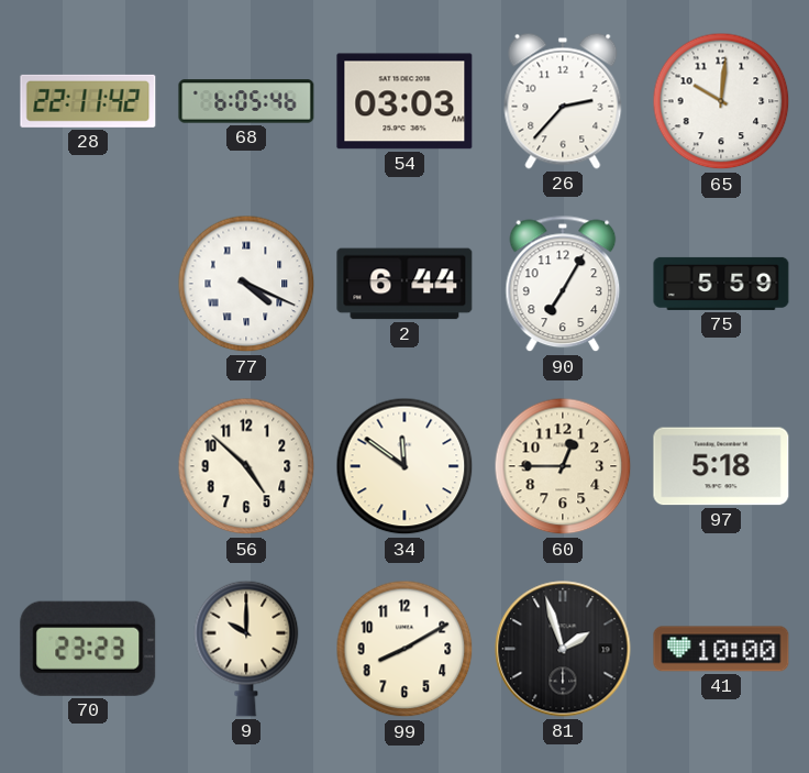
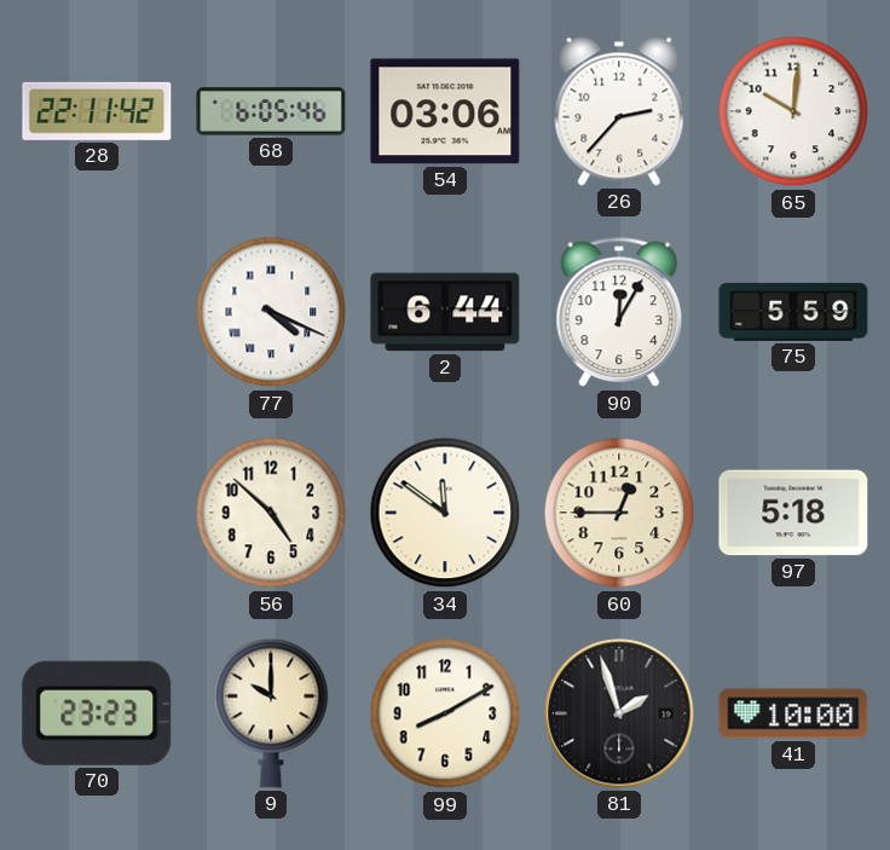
54: 03:03 -> 03:06 (445, 111)
90: 7:05 -> 12:05 (619, 312)
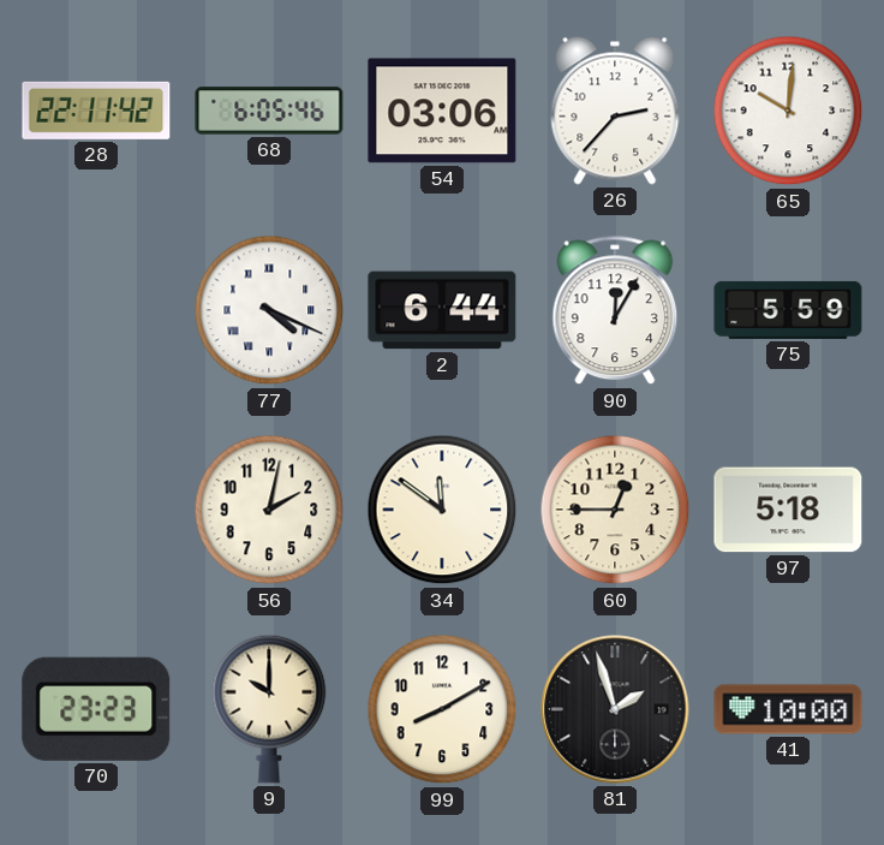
56: 4:52 -> 2:02 (269, 510)
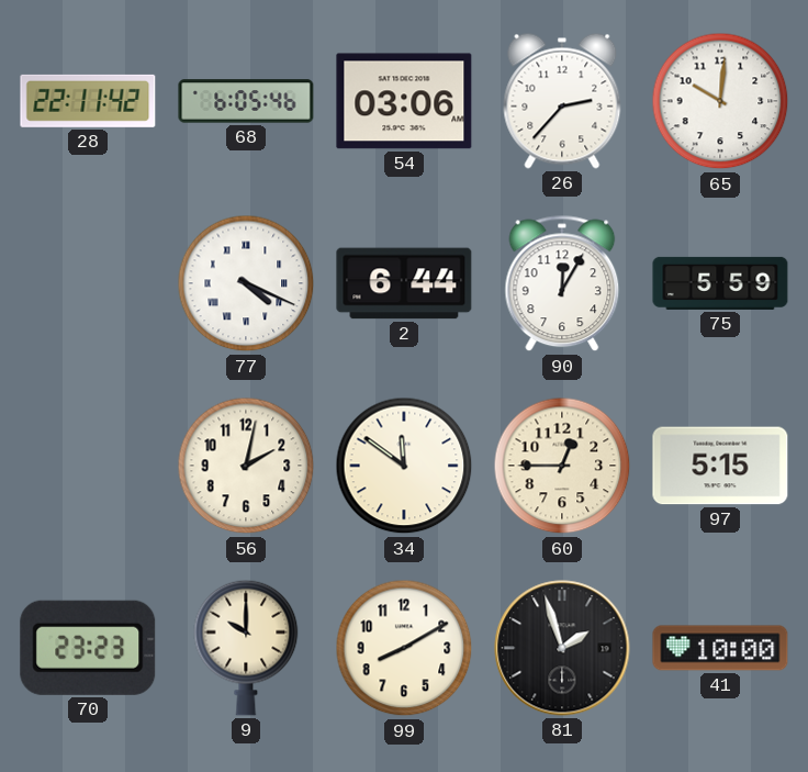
97: 5:18 -> 5:15 (720, 466)
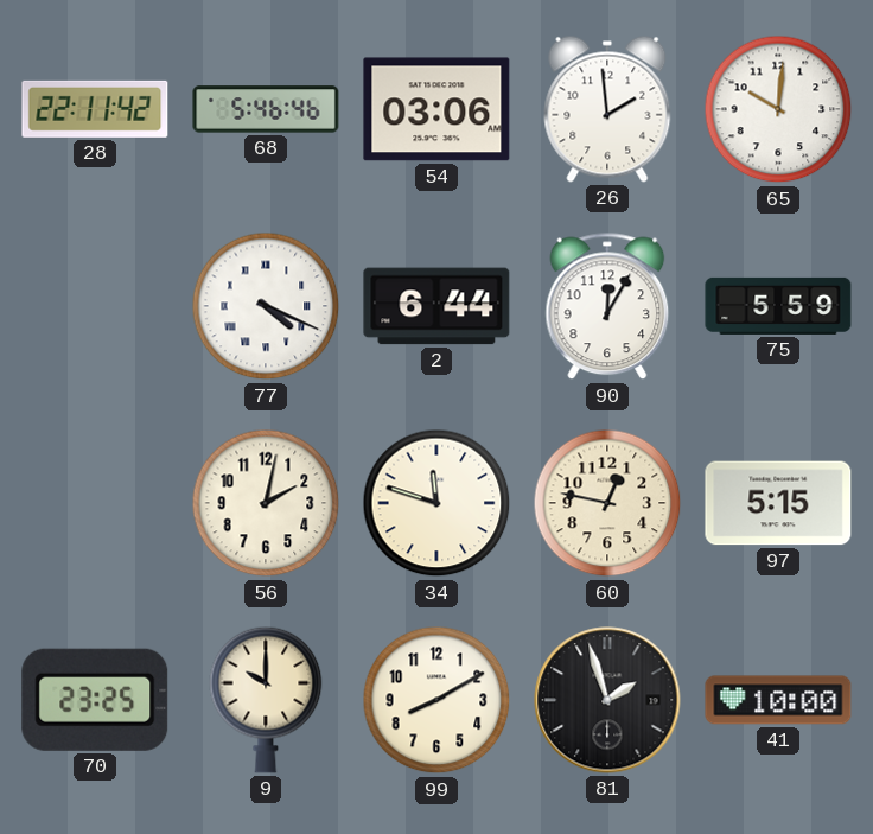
68: 6:05 -> 5:46 (266, 109)
26: 2:37 -> 1:59 (607, 109)
34: 11:51 -> 11:48 (436, 503)
60: 12:45 -> 12:47 (607, 503)
70: 23:23 -> 23:25 (95, 700)
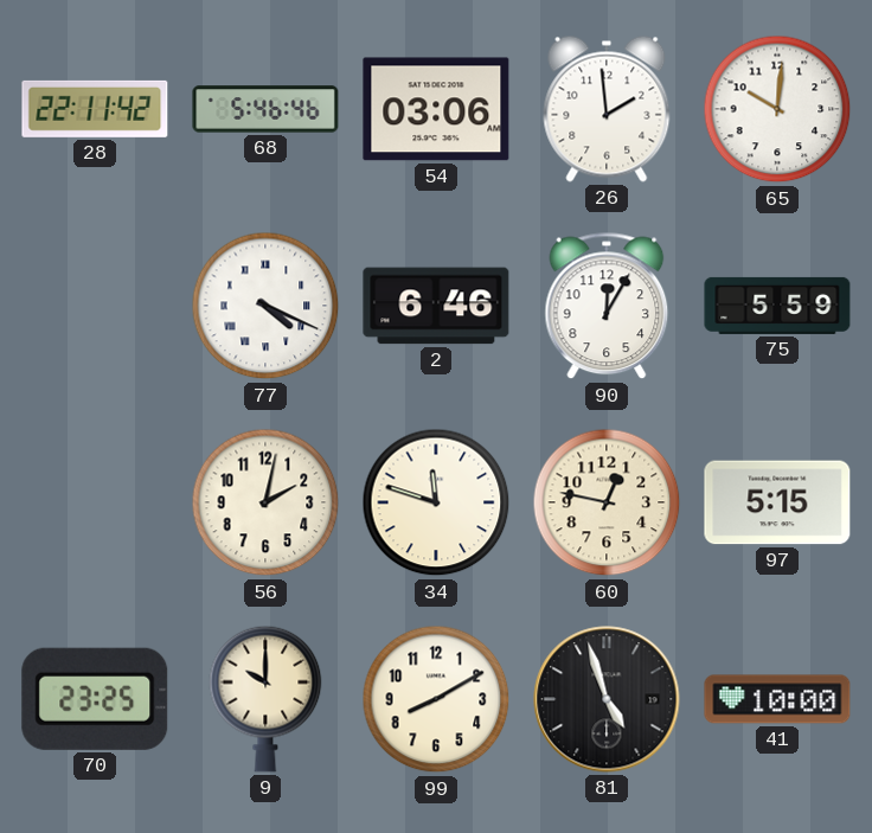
2: 6:44 -> 6:46 (436, 306)
81: 1:57 -> 4:57 (607, 699)
